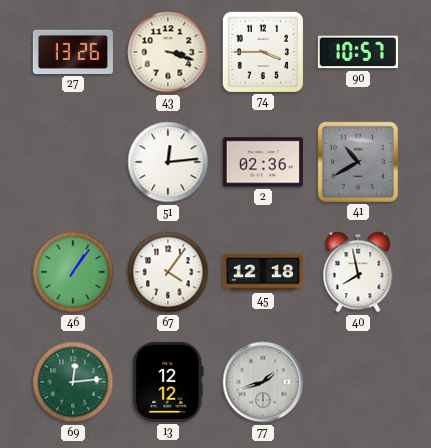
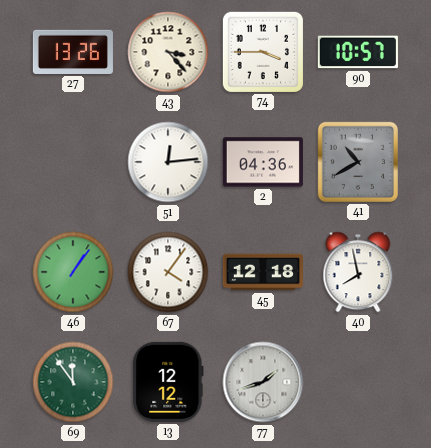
43: 3:18 -> 3:23 (168, 52)
2: 02:36 -> 04:36 (263, 162)
69: 12:14 -> 11:54 (73, 382)
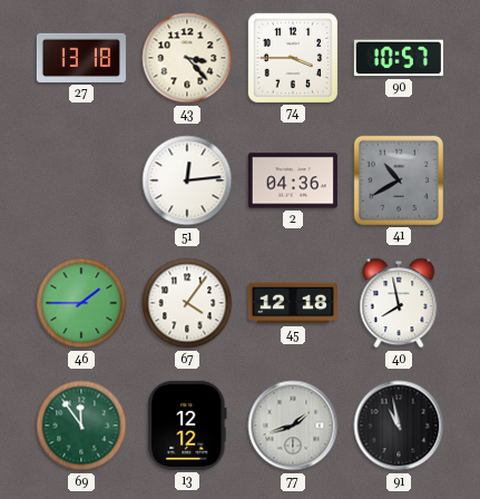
27: 13:26 -> 13:18 (81, 58)
46: 1:06 -> 1:45 (81, 303)
91: none -> 10:58 (399, 425)
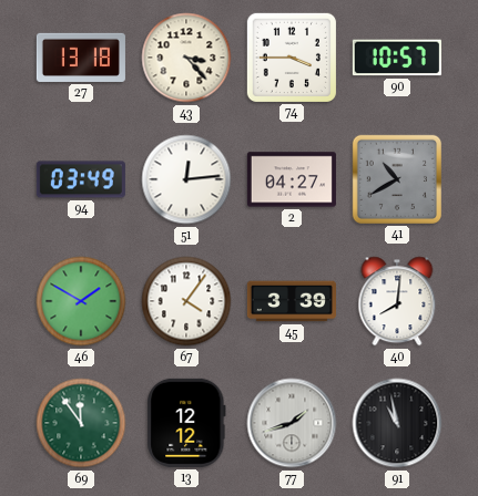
94: none -> 03:49 (81, 179)
2: 04:36 -> 04:27 (292, 179)
46: 1:45 -> 1:50 (81, 301)
45: 12:18 -> 3:39 (292, 301)
40: 7:58 -> 8:01 (397, 301)
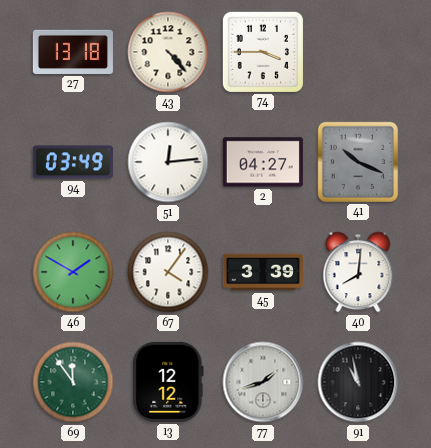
43: 3:23 -> 4:23 (168, 52)
90: 10:57 -> none (397, 58)
41: 10:40 -> 10:19 (358, 162)
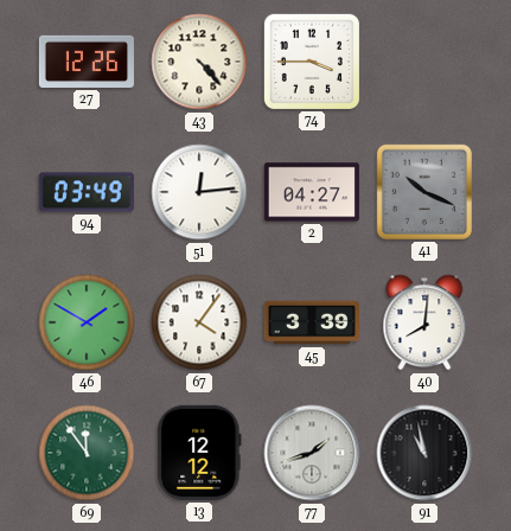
27: 13:18 -> 12:26 (87, 62)
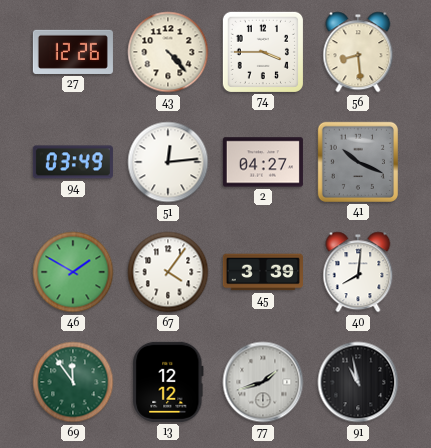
56: none -> 8:29 (358, 52)
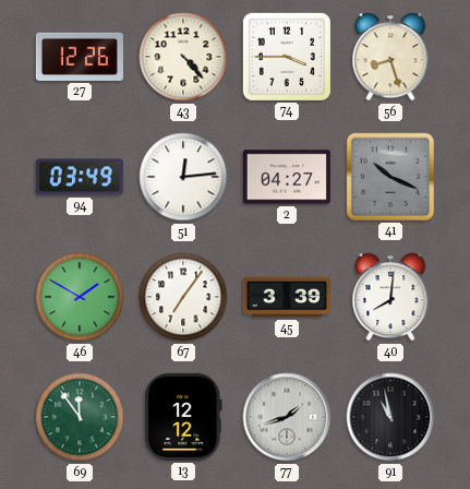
56: 8:29 -> 8:27 (390, 57)
67: 4:06 -> 7:06 (183, 297)
